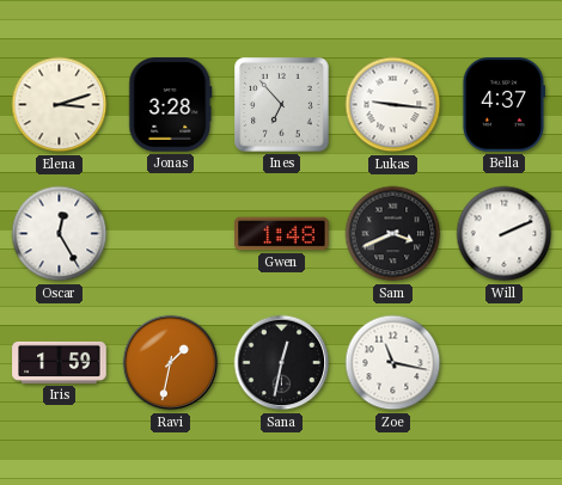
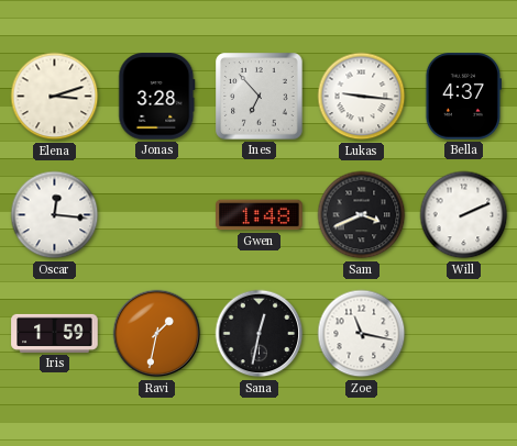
Oscar: 12:25 -> 12:16 (55, 215)
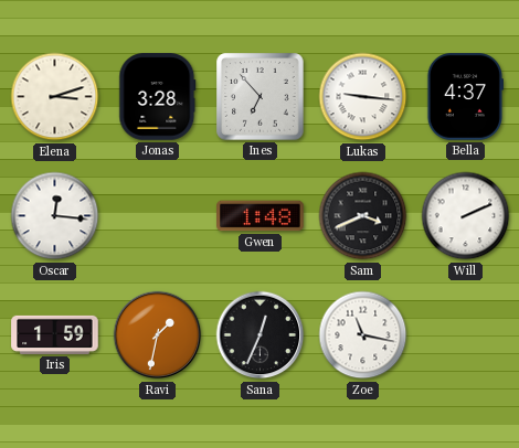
Sana: 12:32 -> 12:34 (261, 335)
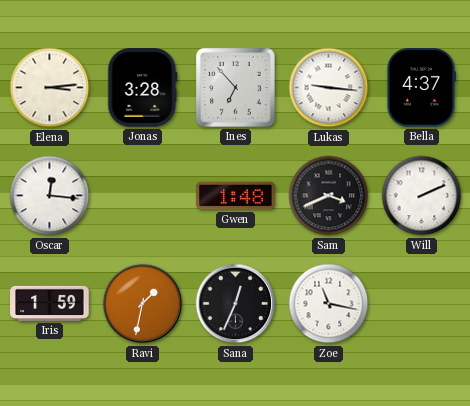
Elena: 3:12 -> 3:14 (50, 88)
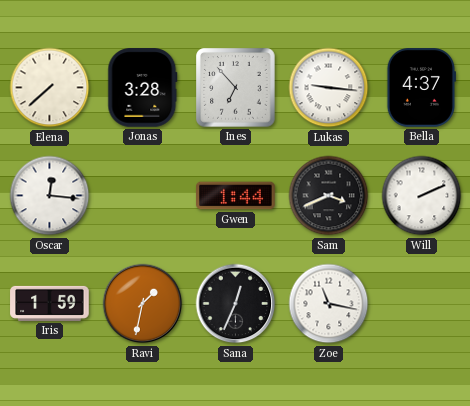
Elena: 3:14 -> 7:38 (50, 88)
Gwen: 1:48 -> 1:44 (236, 196)
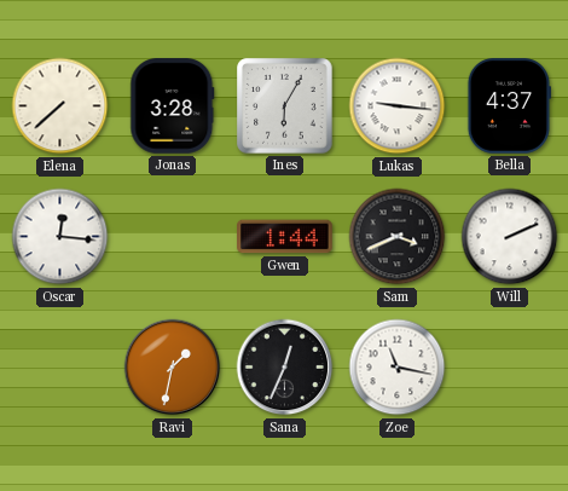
Ines: 6:53 -> 6:05 (285, 106)
Iris: 1:59 -> none (50, 303)
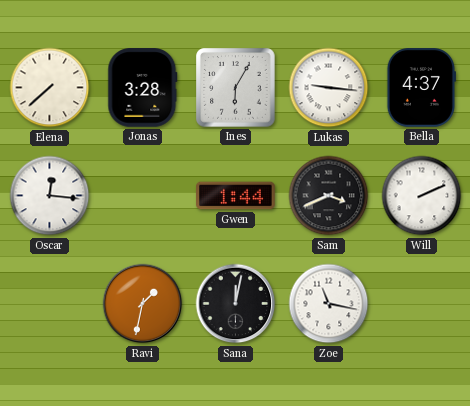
Sana: 12:34 -> 12:02 (236, 304)
